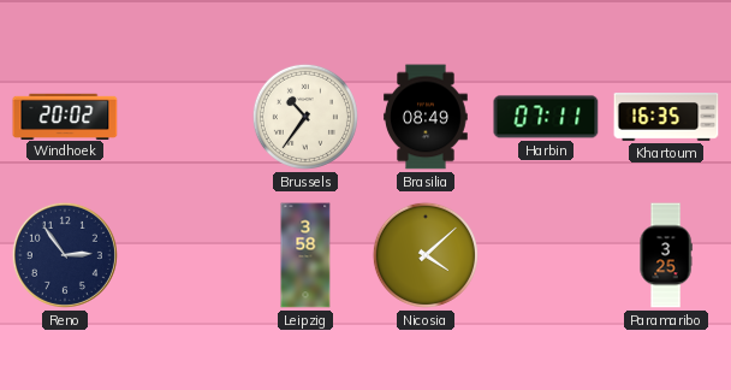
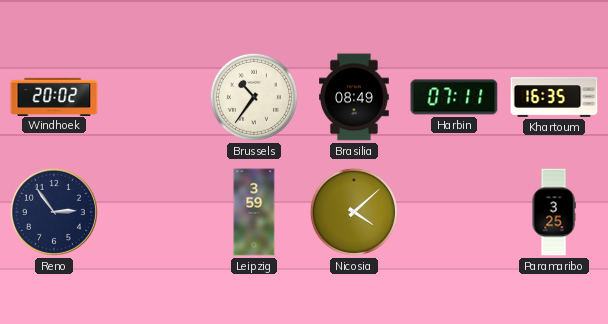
Leipzig: 3:58 -> 3:59 (254, 212)
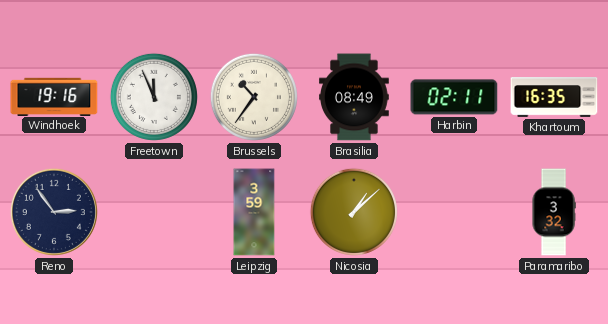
Windhoek: 20:02 -> 19:16 (54, 96)
Freetown: none -> 11:56 (154, 97)
Harbin: 07:11 -> 02:11 (454, 97)
Nicosia: 4:08 -> 1:08 (354, 212)
Paramaribo: 3:25 -> 3:32 (554, 212)
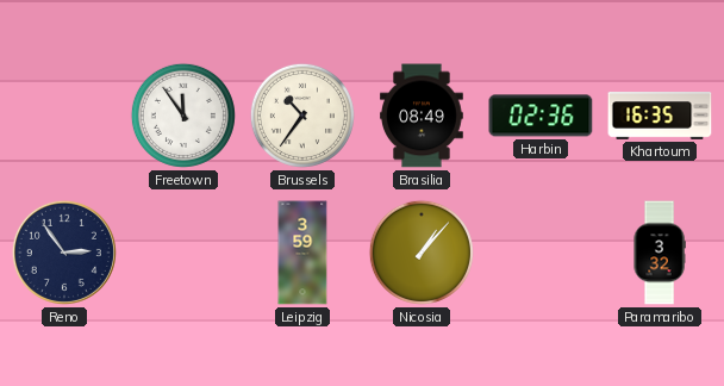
Windhoek: 19:16 -> none (54, 96)
Freetown: 11:56 -> 11:54 (183, 116)
Harbin: 02:11 -> 02:36 (541, 116)
Nicosia: 1:08 -> 1:07 (422, 253)
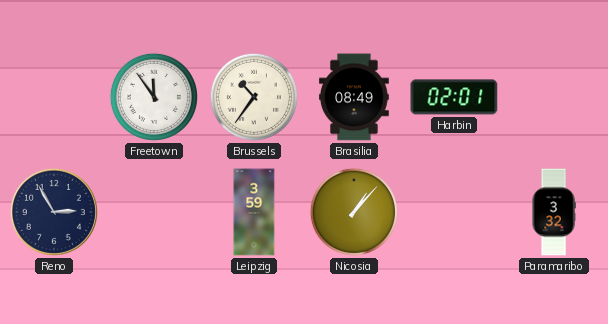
Harbin: 02:36 -> 02:01 (454, 97)
Khartoum: 16:35 -> none (660, 116)
Reno: 2:54 -> 2:55 (54, 212)
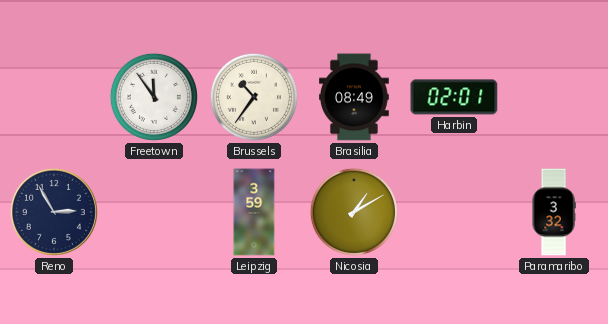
Nicosia: 1:07 -> 1:10 (354, 212)
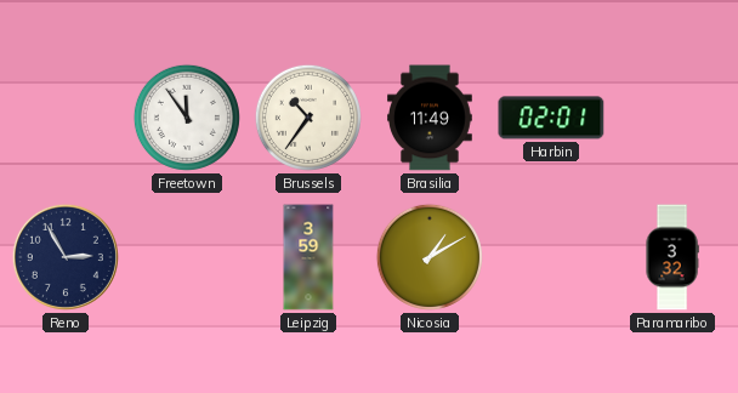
Brasilia: 08:49 -> 11:49 (430, 118)
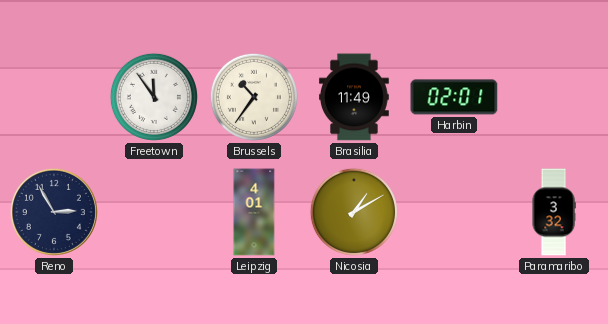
Leipzig: 3:59 -> 4:01 (254, 212)
